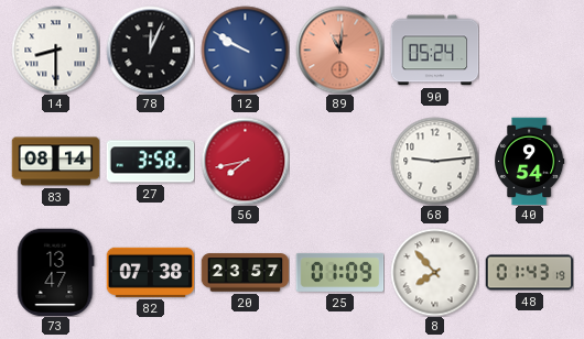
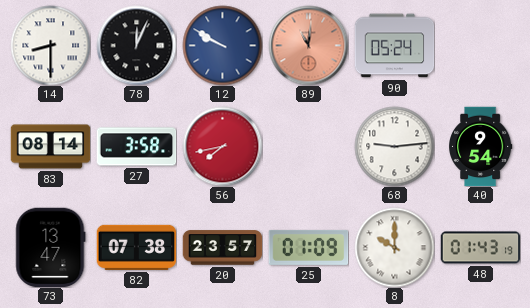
8: 7:53 -> 10:00 (394, 247)
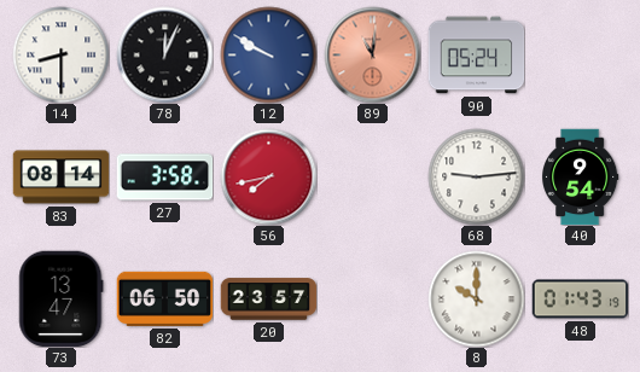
82: 07:38 -> 06:50 (164, 298)
25: 01:09 -> none (308, 247)
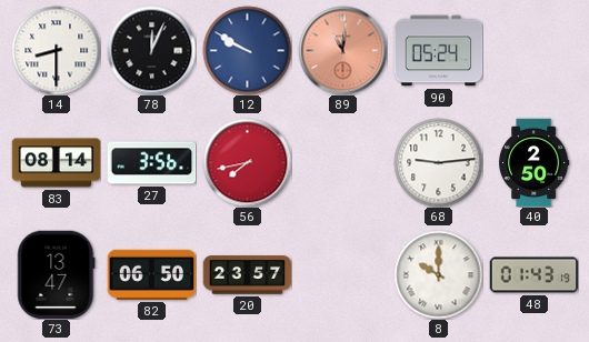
27: 3:58 -> 3:56 (151, 163)
40: 9:54 -> 2:50 (533, 162)
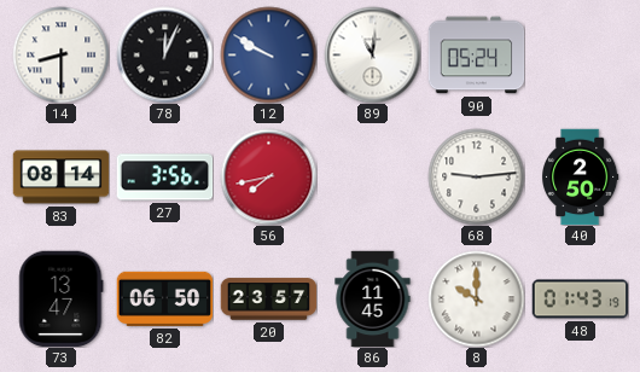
89 dial: salmon -> white (372, 54)
86: none -> 11:45 (373, 298)
